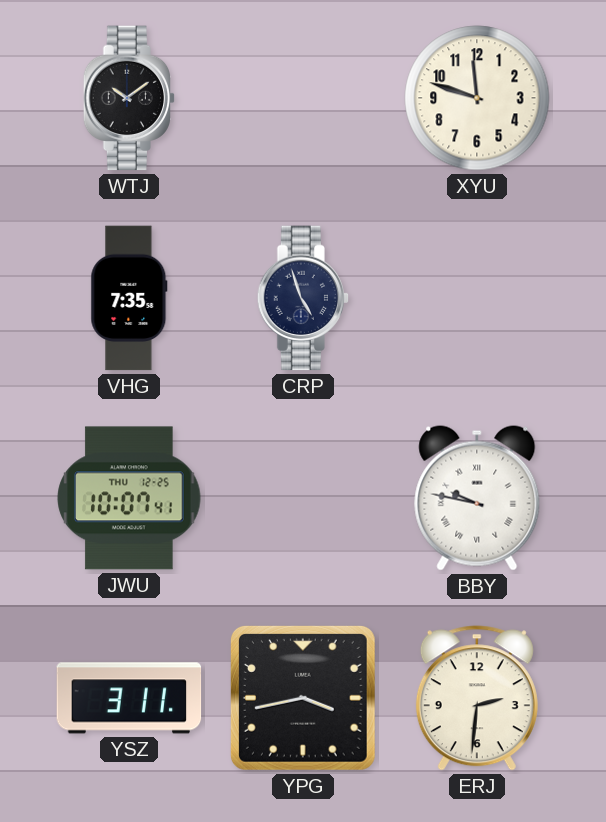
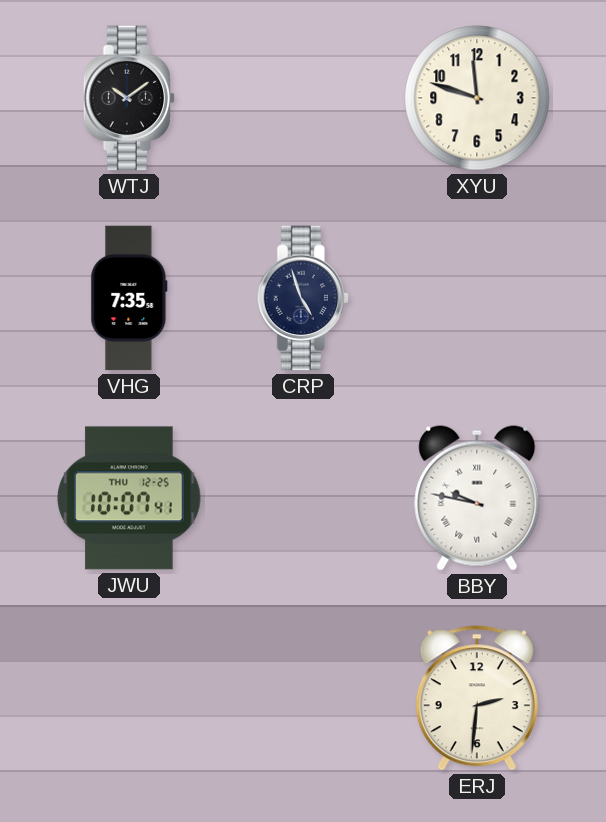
YSZ: 3:11 -> none (129, 698)
YPG: 3:43 -> none (303, 698)
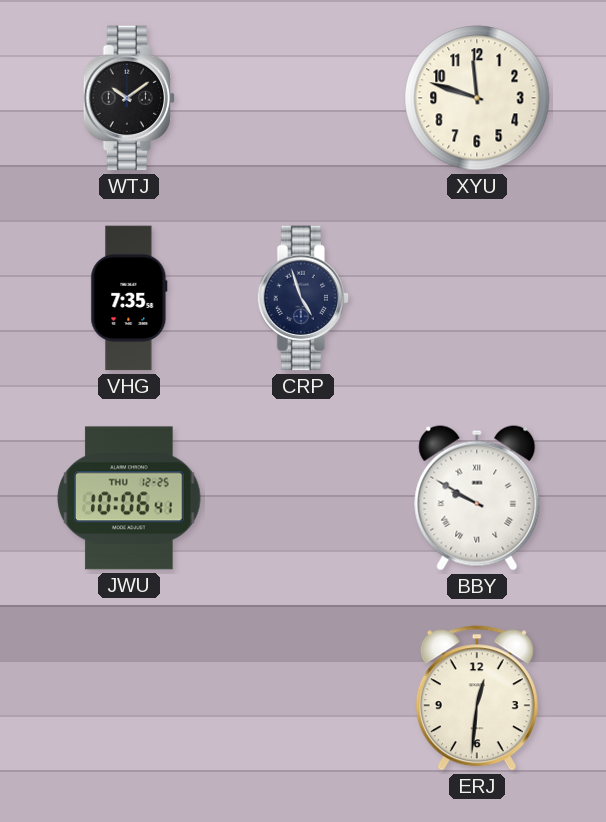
JWU: 10:07 -> 10:06 (129, 498)
BBY: 9:47 -> 9:50 (477, 498)
ERJ: 2:31 -> 12:31 (477, 698)
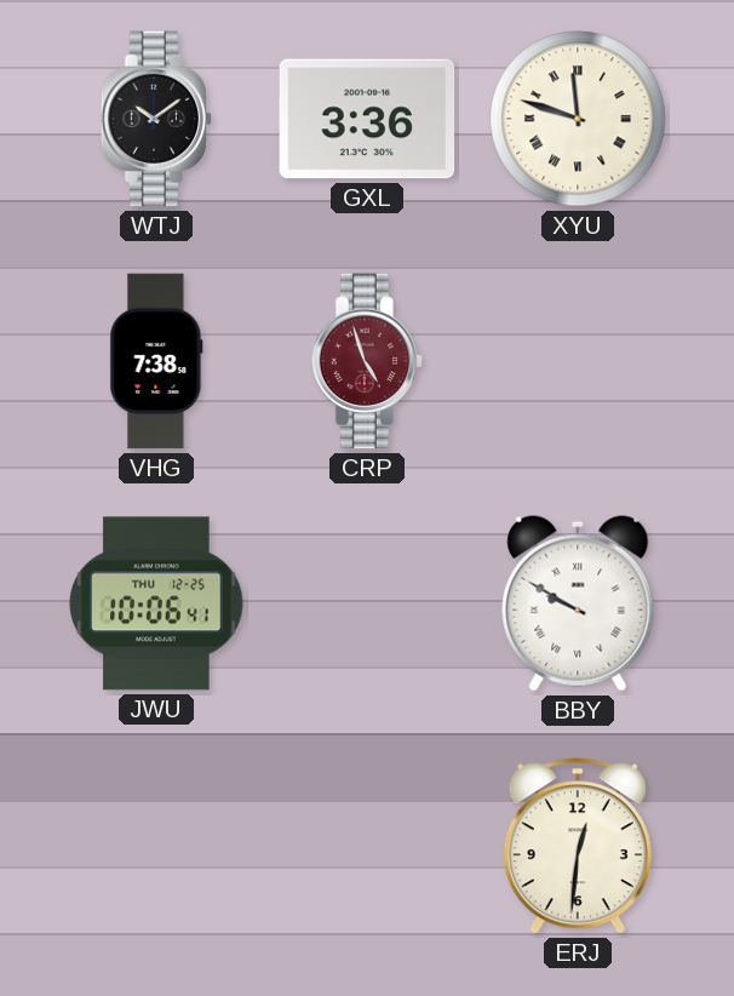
GXL: none -> 3:36 (367, 119)
XYU numerals: Arabic -> Roman (578, 119)
VHG: 7:35 -> 7:38 (156, 361)
CRP dial: navy -> burgundy (367, 361)
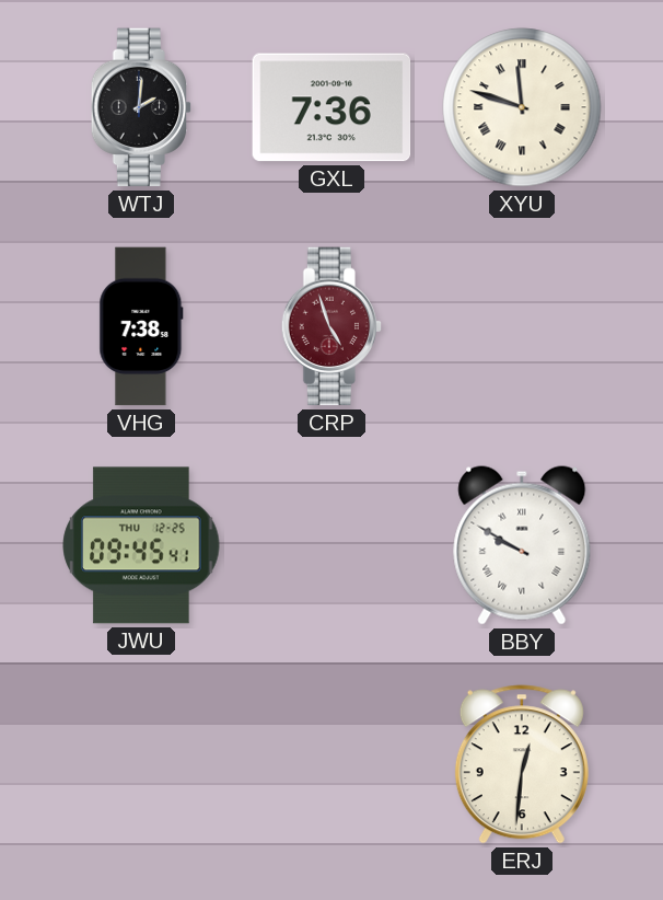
WTJ: 10:09 -> 2:01 (141, 107)
GXL: 3:36 -> 7:36 (331, 107)
JWU: 10:06 -> 09:45 (141, 545)
